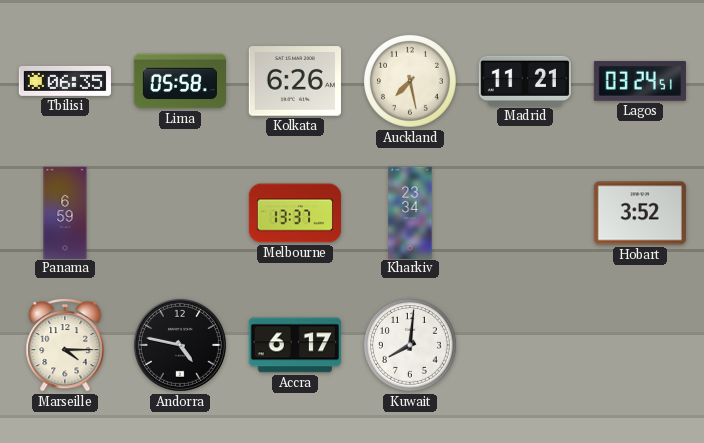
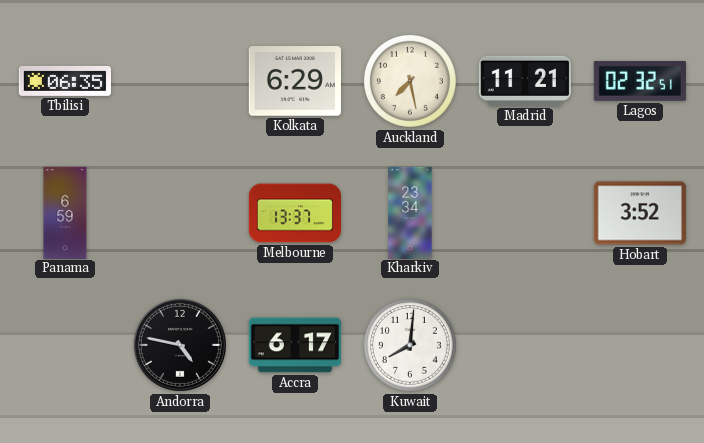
Lima: 05:58 -> none (180, 81)
Kolkata: 6:26 -> 6:29 (295, 81)
Lagos: 03:24 -> 02:32 (640, 81)
Marseille: 4:15 -> none (65, 345)
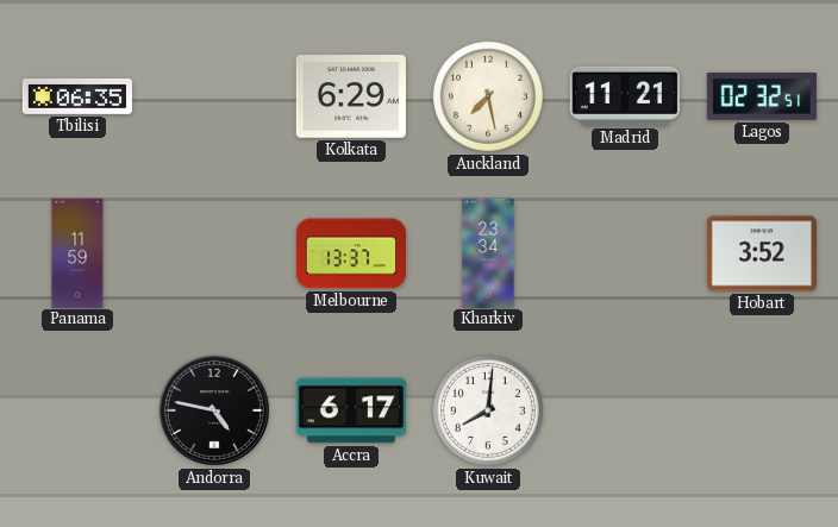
Panama: 6:59 -> 11:59 (77, 252)
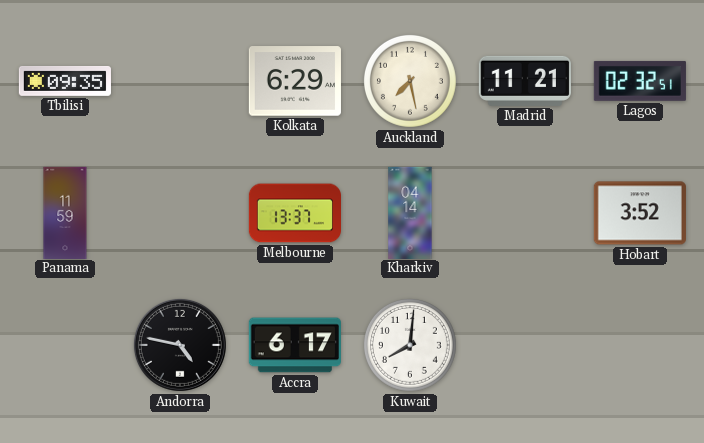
Tbilisi: 06:35 -> 09:35 (65, 81)
Kharkiv: 23:34 -> 04:14 (410, 212)
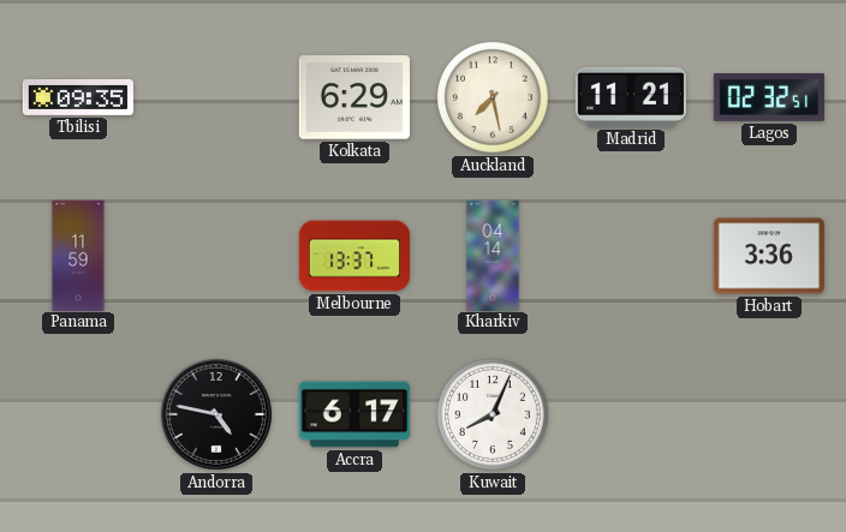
Hobart: 3:52 -> 3:36 (769, 256)
Kuwait: 8:01 -> 8:04 (493, 414)
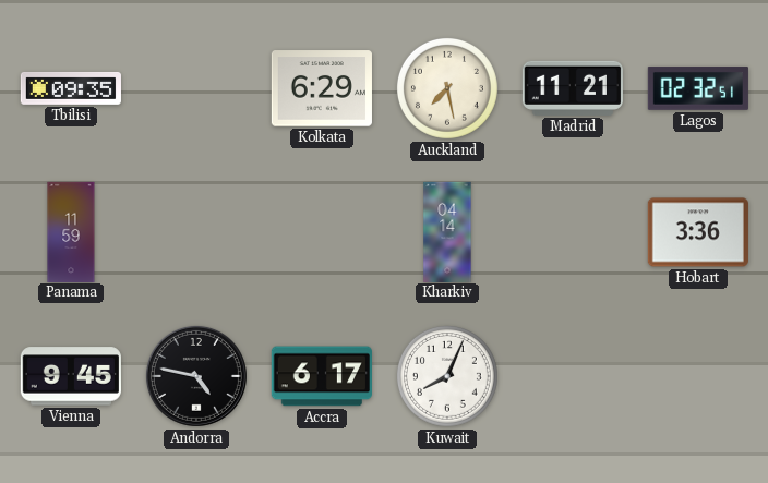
Melbourne: 13:37 -> none (353, 256)
Vienna: none -> 9:45 (71, 376)
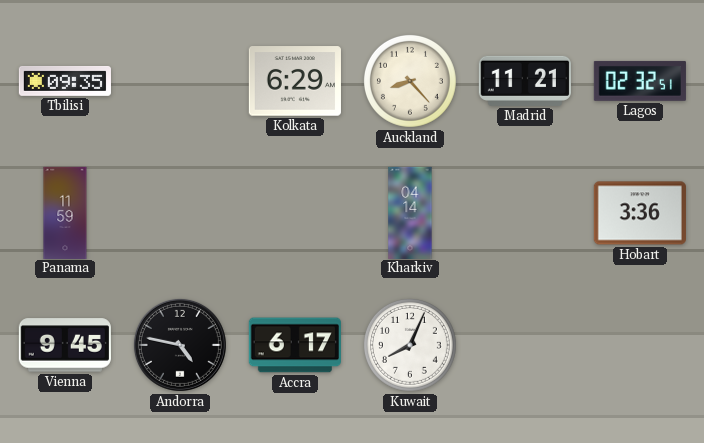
Auckland: 7:28 -> 8:23 (410, 81)
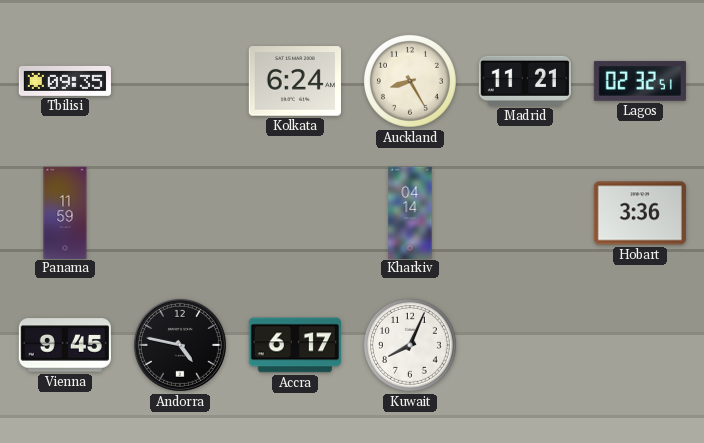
Kolkata: 6:29 -> 6:24 (295, 81)
Auckland: 8:23 -> 8:25 (410, 81)
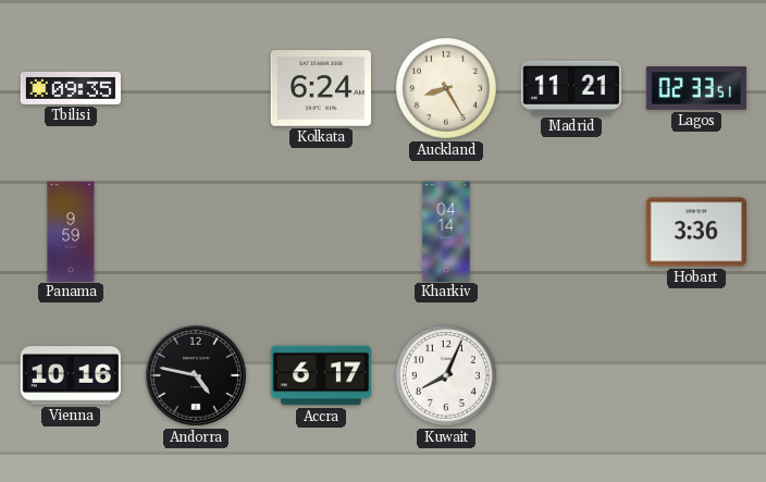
Lagos: 02:32 -> 02:33 (696, 88)
Panama: 11:59 -> 9:59 (71, 231)
Vienna: 9:45 -> 10:16 (71, 375)
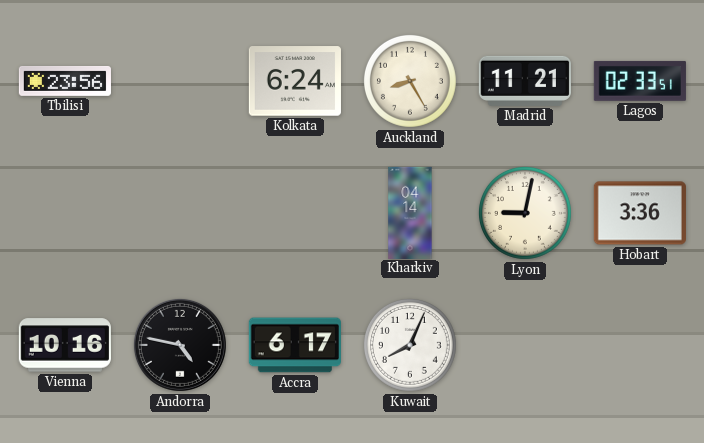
Tbilisi: 09:35 -> 23:56 (65, 81)
Panama: 9:59 -> none (71, 231)
Lyon: none -> 9:02 (525, 213)
